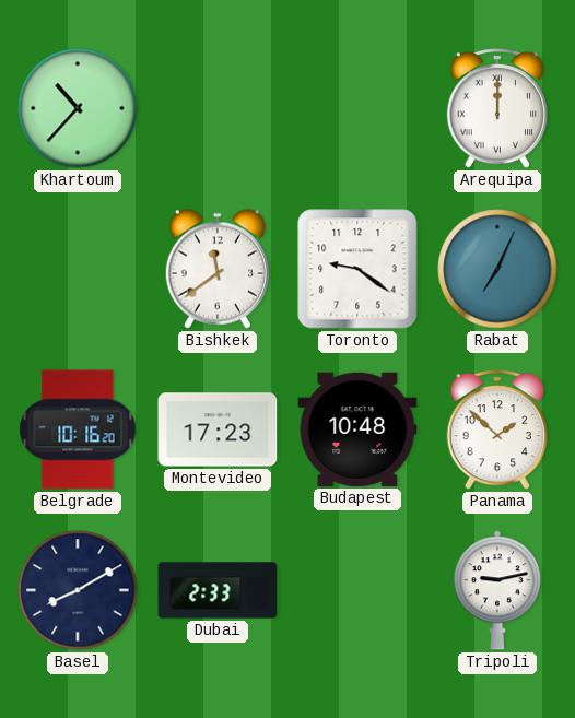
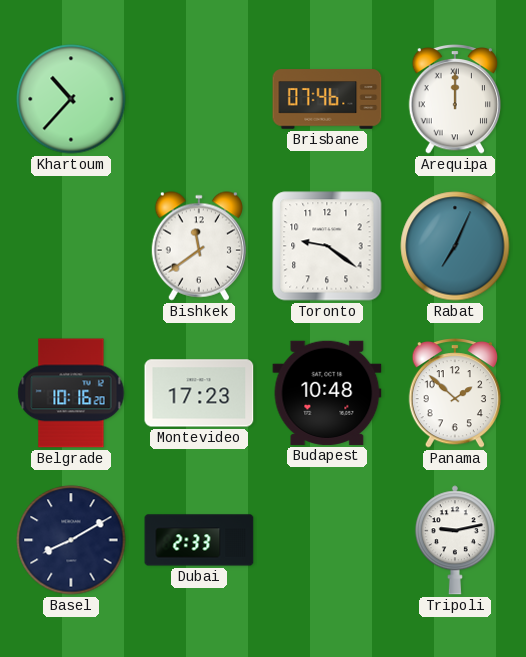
Brisbane: none -> 07:46 (327, 99)
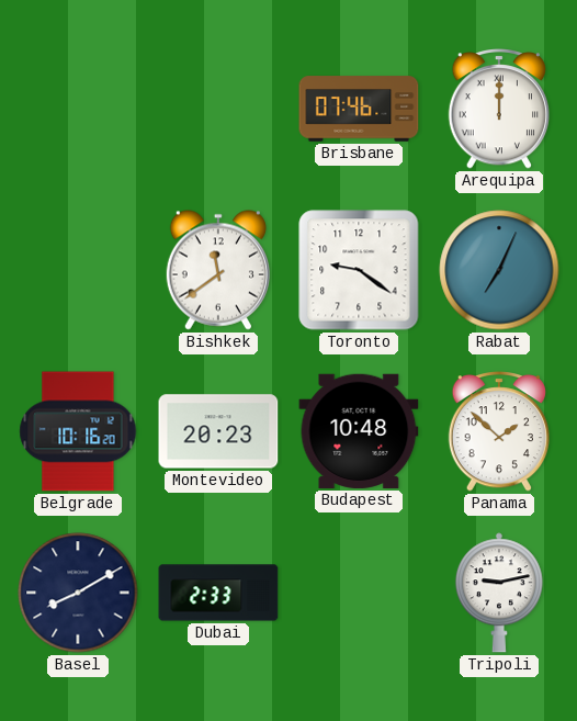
Khartoum: 10:37 -> none (71, 99)
Montevideo: 17:23 -> 20:23 (218, 431)
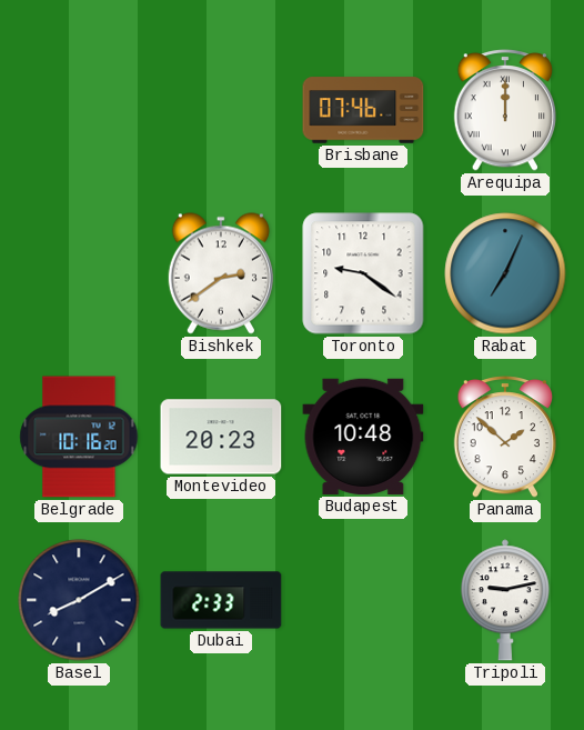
Bishkek: 11:39 -> 2:39 (221, 273)
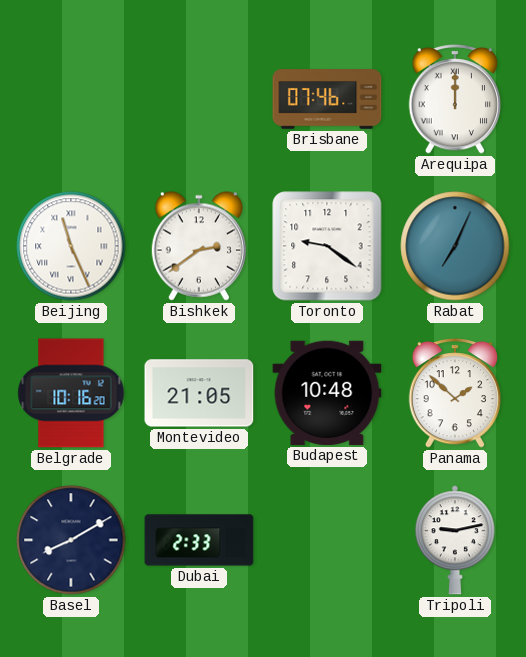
Beijing: none -> 11:26 (71, 246)
Montevideo: 20:23 -> 21:05 (199, 393)
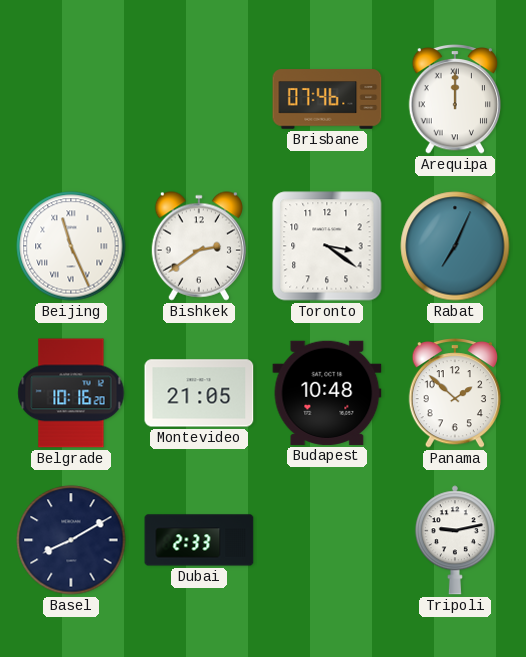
Toronto: 9:21 -> 3:21 (327, 246)
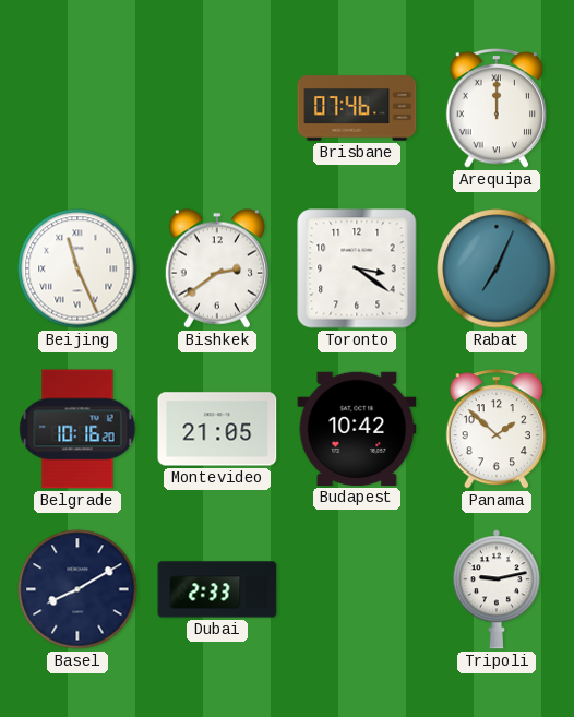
Budapest: 10:48 -> 10:42 (357, 429)
